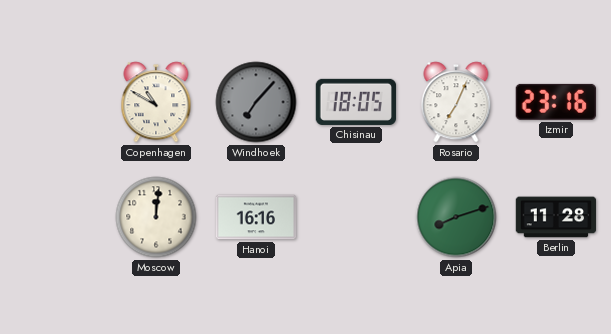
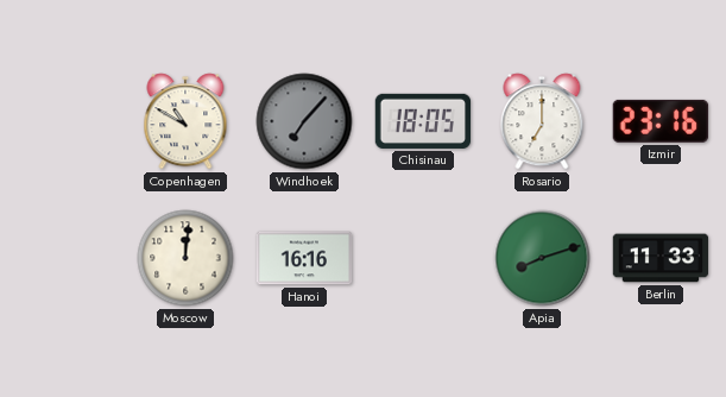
Rosario: 7:04 -> 7:00 (542, 121)
Berlin: 11:28 -> 11:33 (661, 258)
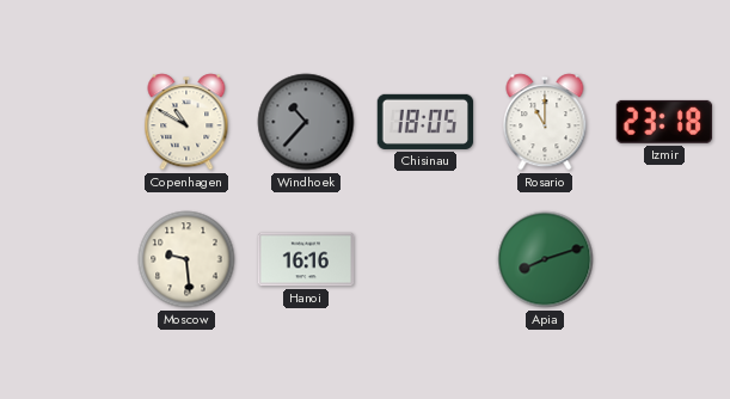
Windhoek: 7:07 -> 10:37 (306, 122)
Rosario: 7:00 -> 11:00 (545, 122)
Izmir: 23:16 -> 23:18 (664, 122)
Moscow: 12:01 -> 9:29 (186, 259)
Berlin: 11:33 -> none (661, 258)
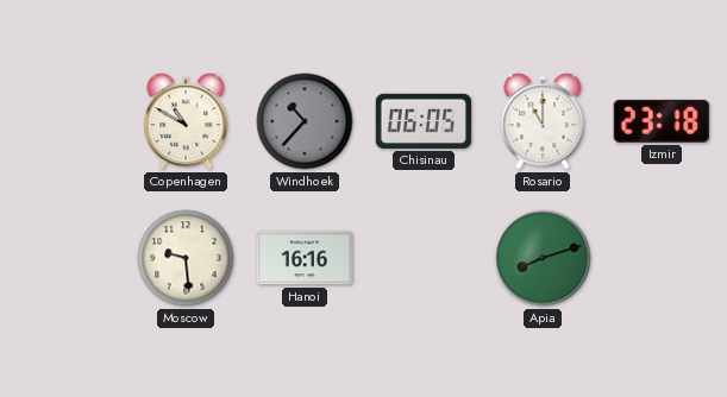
Chisinau: 18:05 -> 06:05 (424, 121)
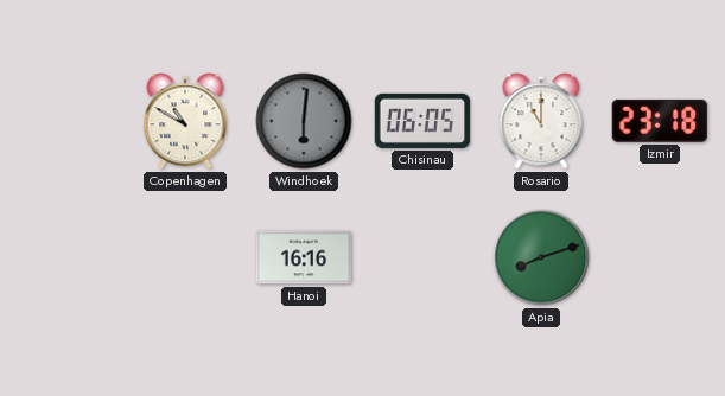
Windhoek: 10:37 -> 6:01 (304, 121)
Moscow: 9:29 -> none (186, 258)
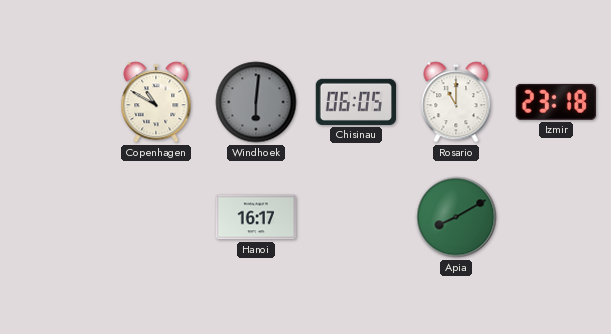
Hanoi: 16:16 -> 16:17 (256, 217)
Apia: 8:12 -> 8:10 (456, 217)
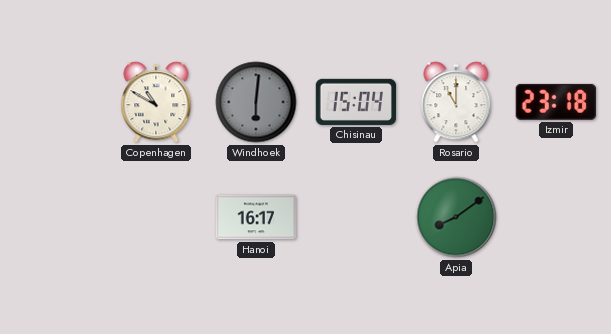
Chisinau: 06:05 -> 15:04 (356, 102)
Apia: 8:10 -> 8:09 (456, 217)
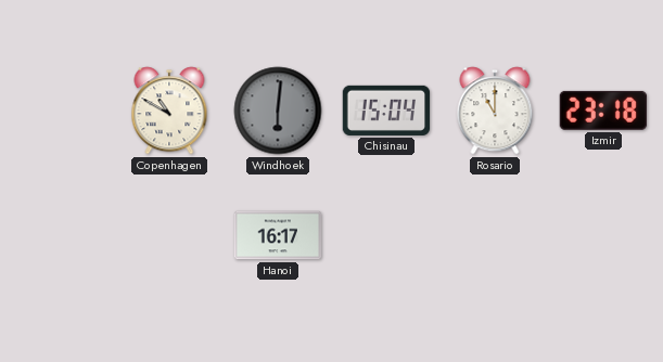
Apia: 8:09 -> none (456, 217)
